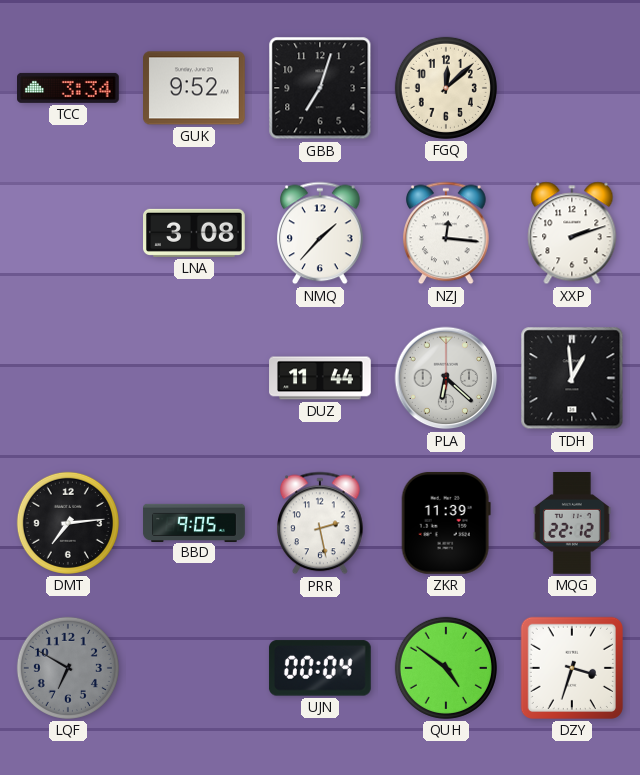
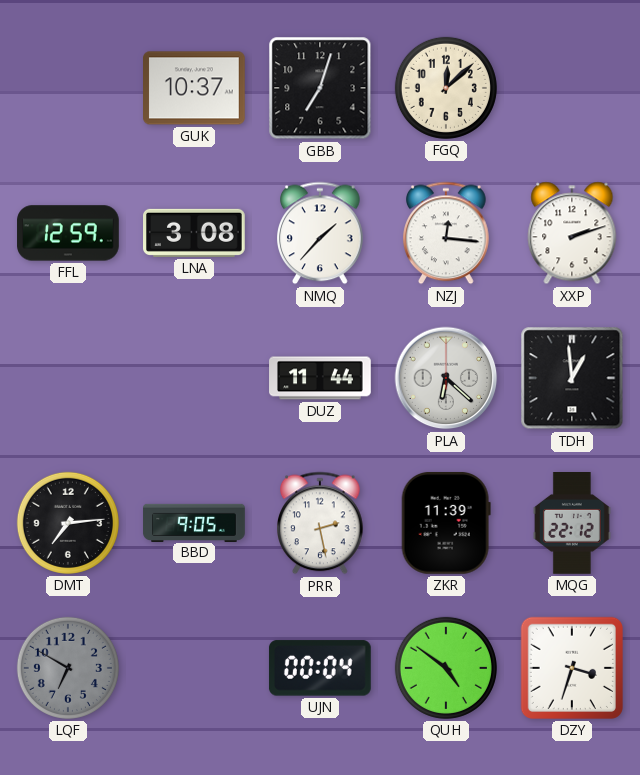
TCC: 3:34 -> none (69, 88)
GUK: 9:52 -> 10:37 (195, 88)
FFL: none -> 12:59 (68, 233)
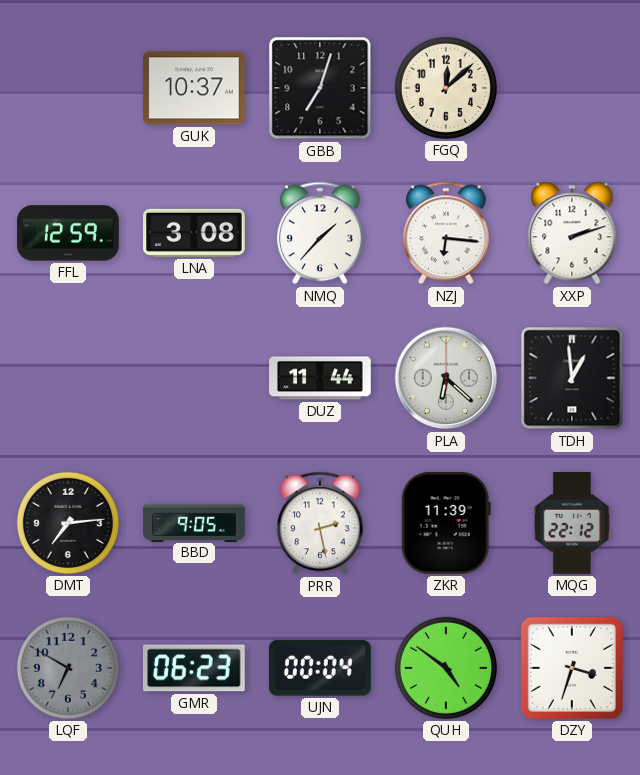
NZJ: 12:16 -> 6:16 (447, 233)
GMR: none -> 06:23 (194, 668)
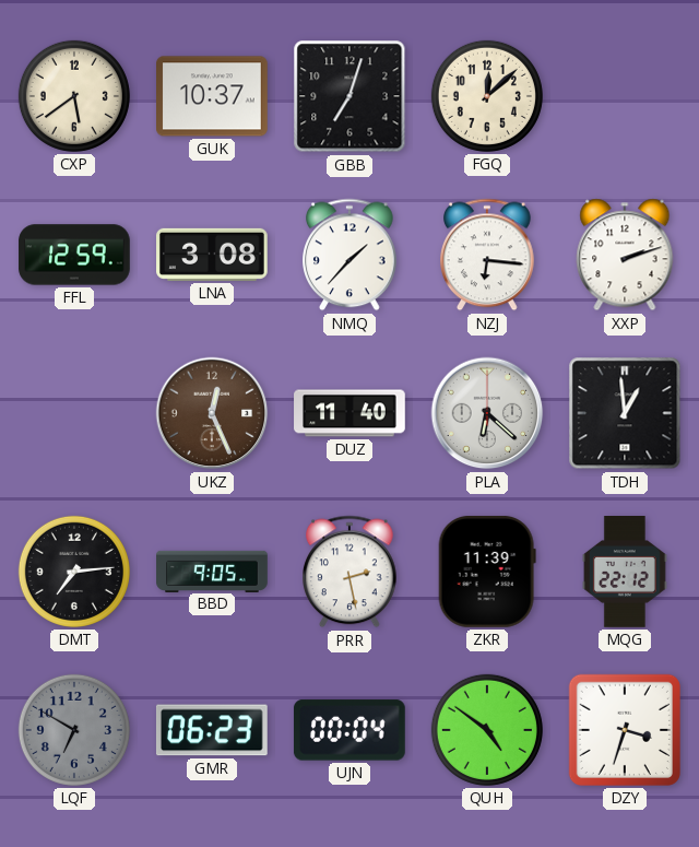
CXP: none -> 5:39 (74, 96)
UKZ: none -> 12:26 (212, 413)
DUZ: 11:44 -> 11:40 (349, 413)
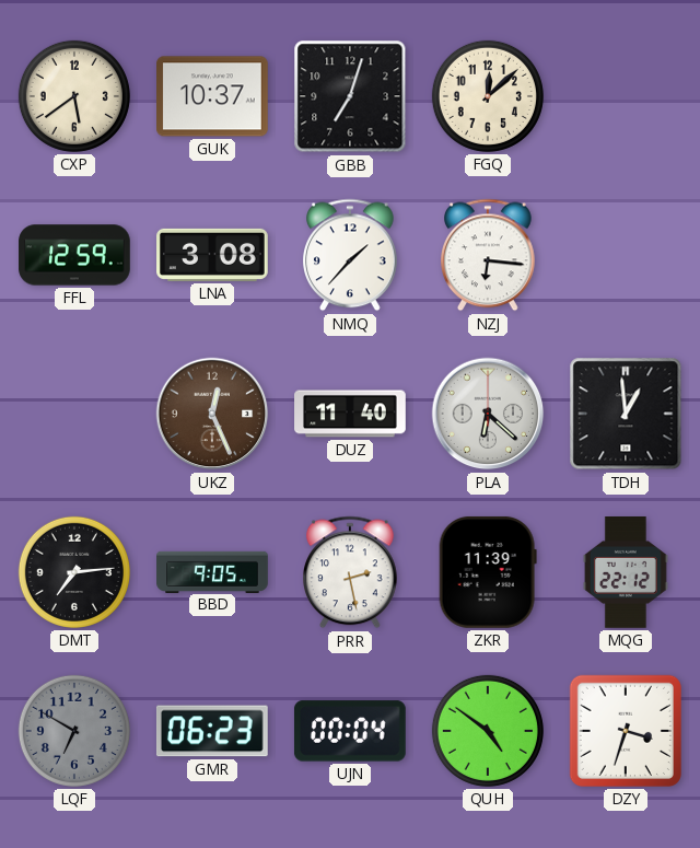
XXP: 2:12 -> none (625, 255)
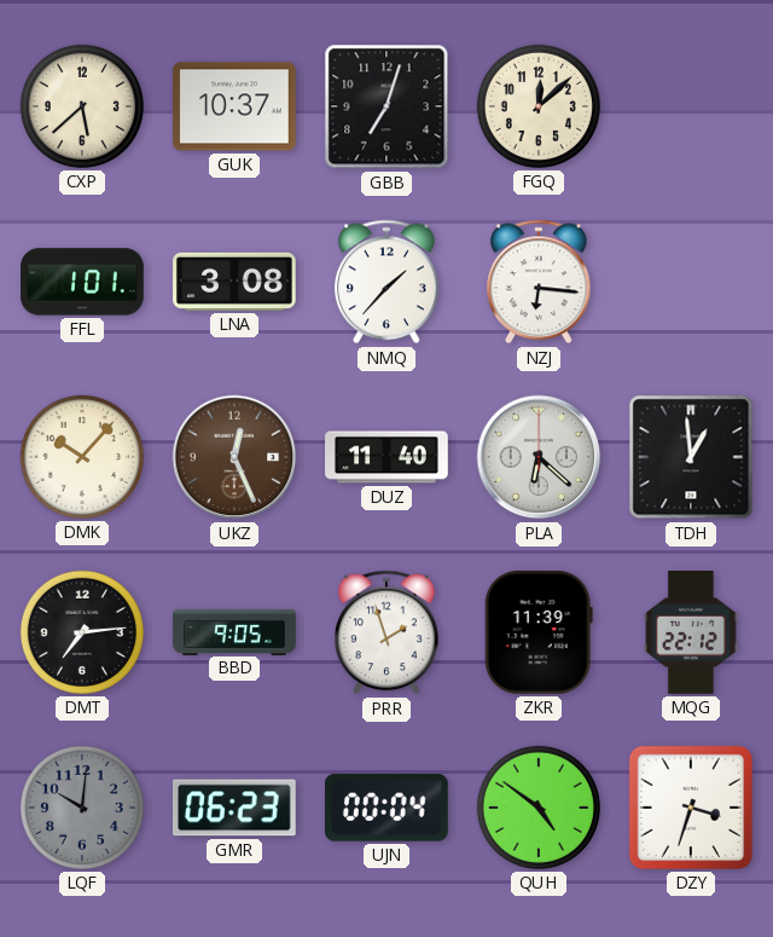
CXP: 5:39 -> 5:38 (82, 106)
FFL: 12:59 -> 1:01 (82, 282)
DMK: none -> 10:07 (82, 457)
PRR: 2:28 -> 1:57 (388, 632)
LQF: 6:50 -> 10:01 (82, 808)
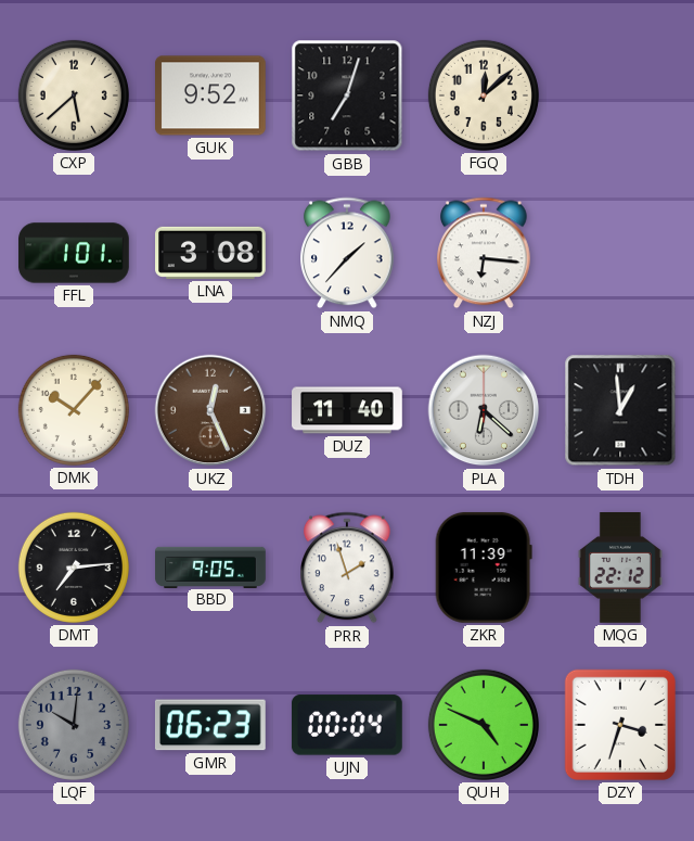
GUK: 10:37 -> 9:52 (211, 95)
QUH: 4:51 -> 4:49 (484, 725)
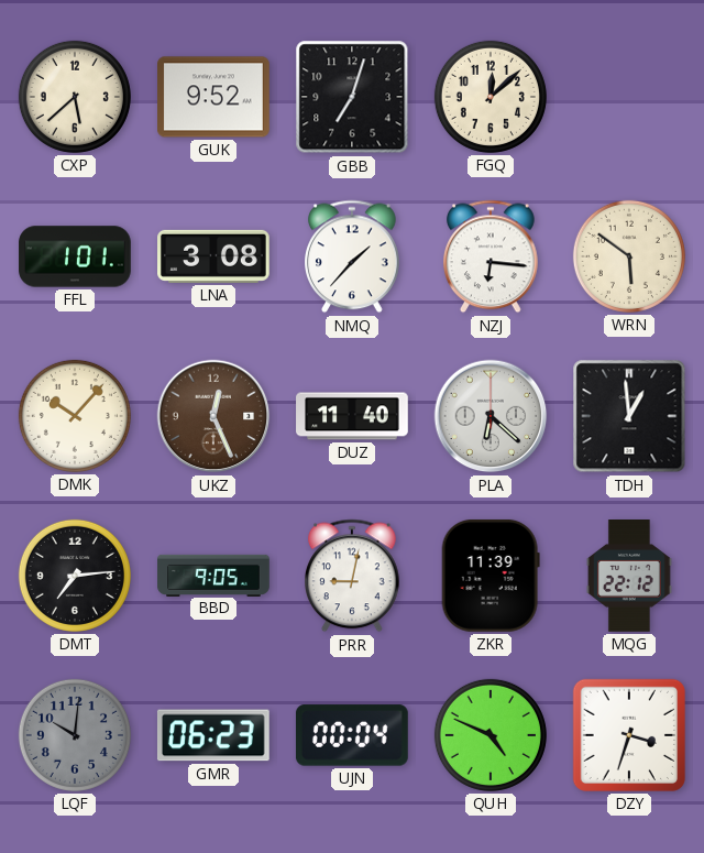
WRN: none -> 5:51 (629, 256)
PRR: 1:57 -> 9:02 (353, 576)
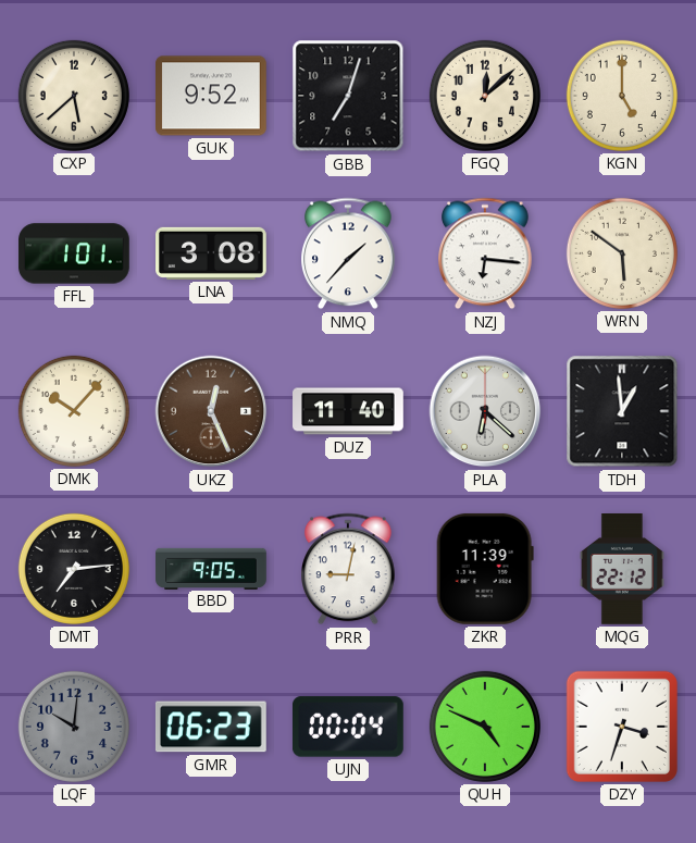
KGN: none -> 5:00 (622, 96)
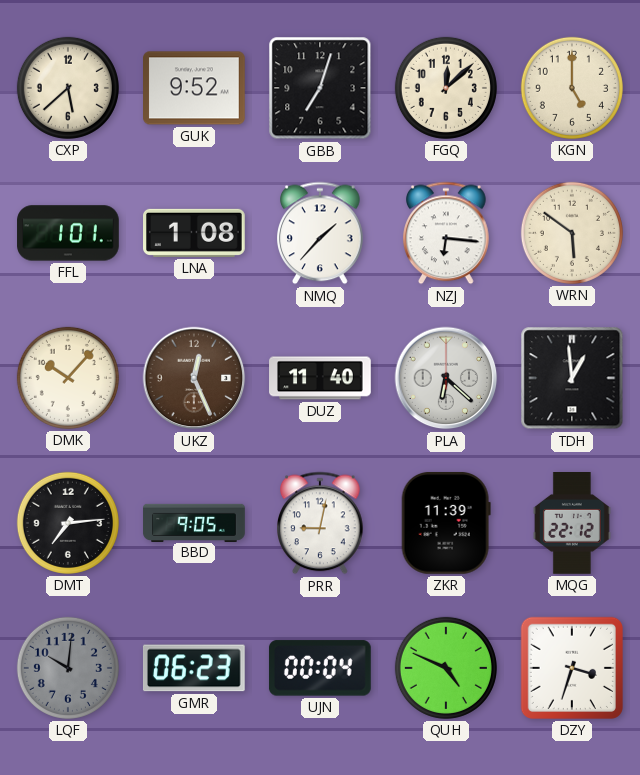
LNA: 3:08 -> 1:08 (194, 233)
